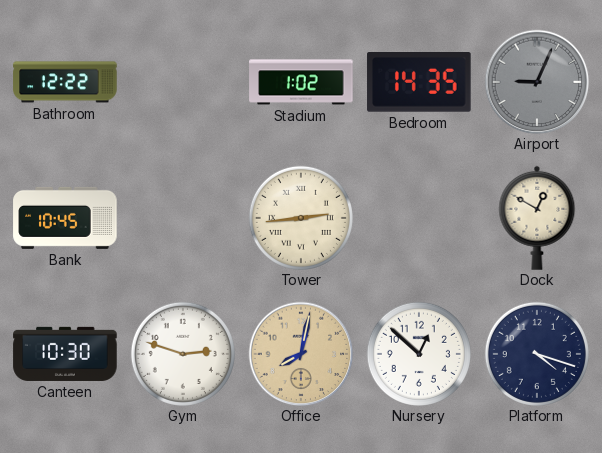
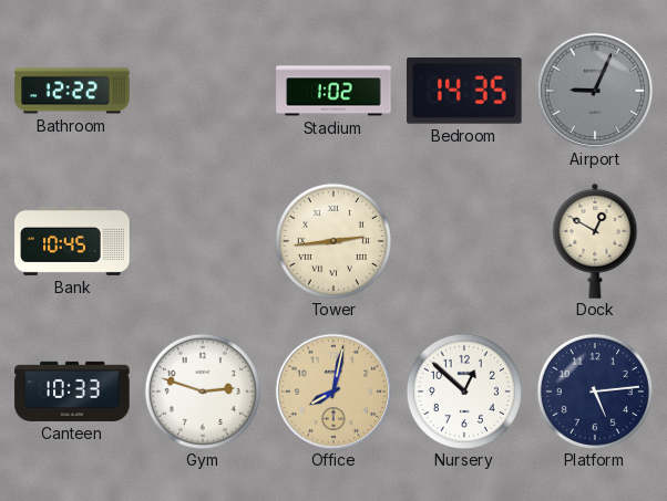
Canteen: 10:30 -> 10:33 (72, 392)
Platform: 4:18 -> 5:14 (595, 392)
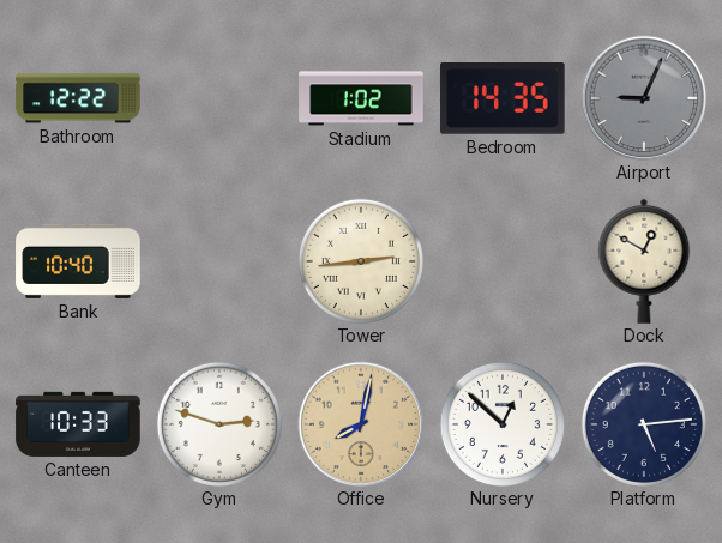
Bank: 10:45 -> 10:40 (78, 261)
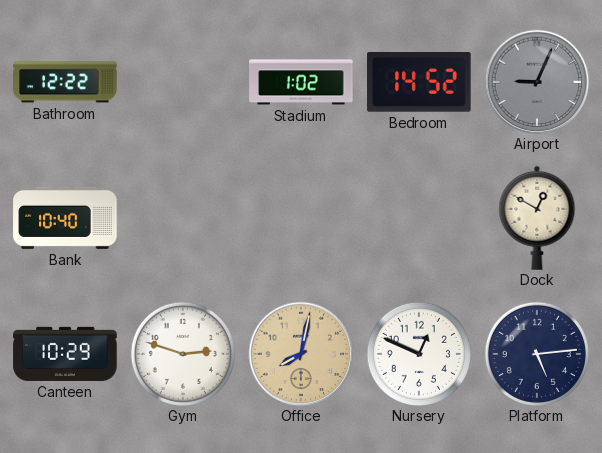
Bedroom: 14:35 -> 14:52 (419, 83)
Tower: 2:44 -> none (361, 261)
Canteen: 10:33 -> 10:29 (65, 354)
Nursery: 12:52 -> 12:49 (419, 354)
